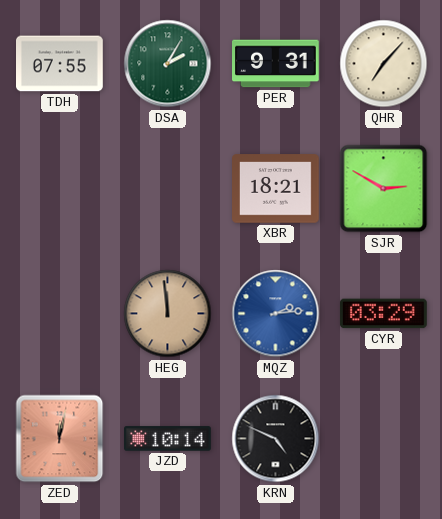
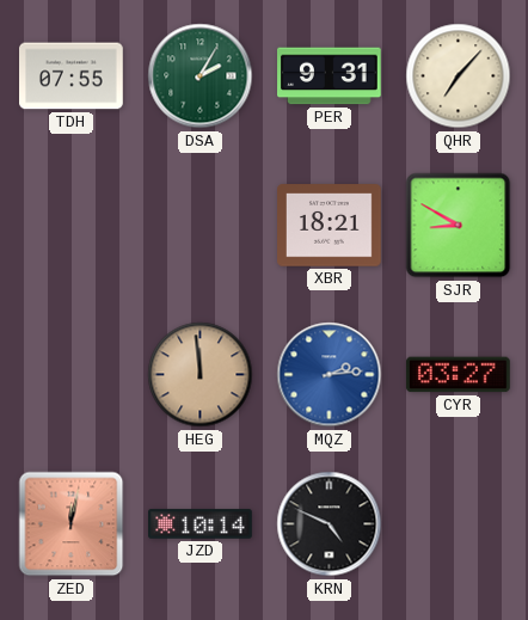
SJR: 2:50 -> 8:50 (459, 226)
CYR: 03:29 -> 03:27 (459, 375)
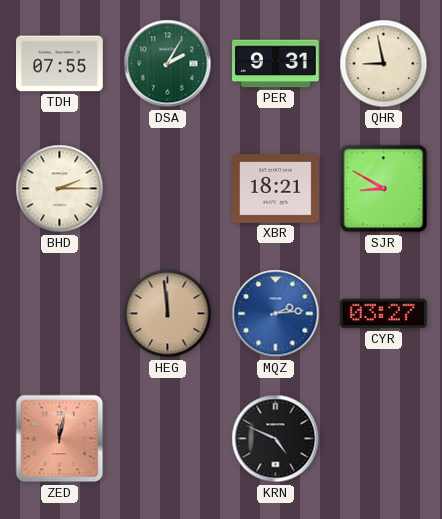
QHR: 7:07 -> 8:58 (384, 64)
BHD: none -> 2:15 (60, 189)
JZD: 10:14 -> none (201, 524)
